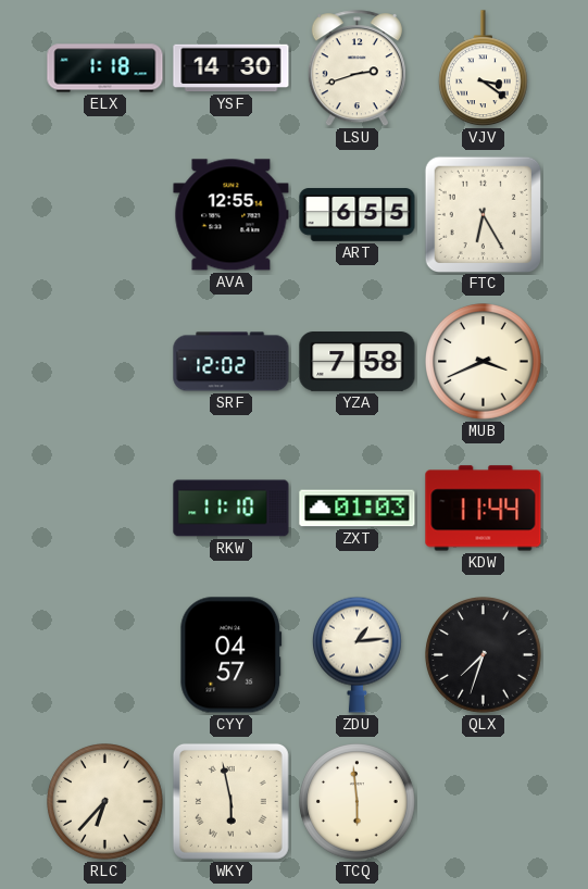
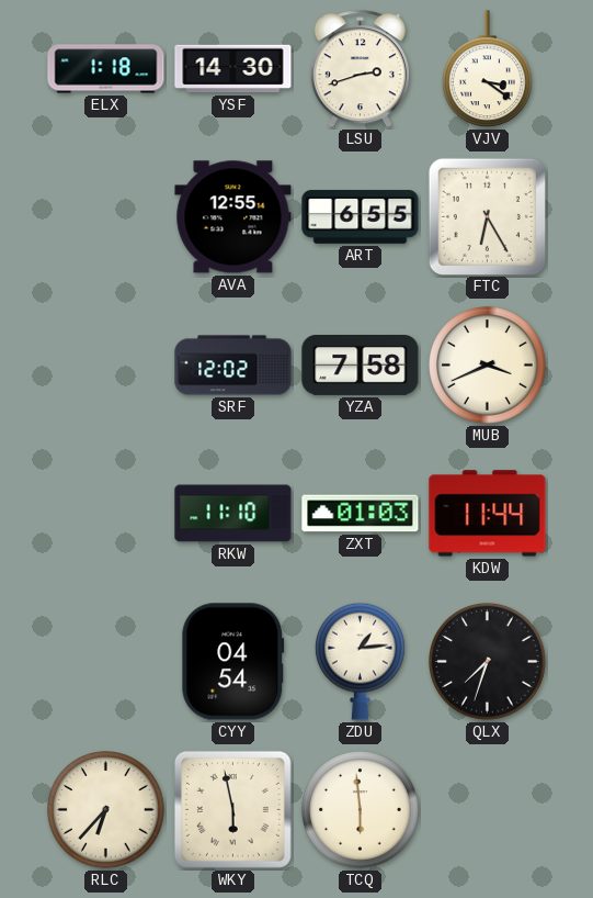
CYY: 04:57 -> 04:54 (233, 662)
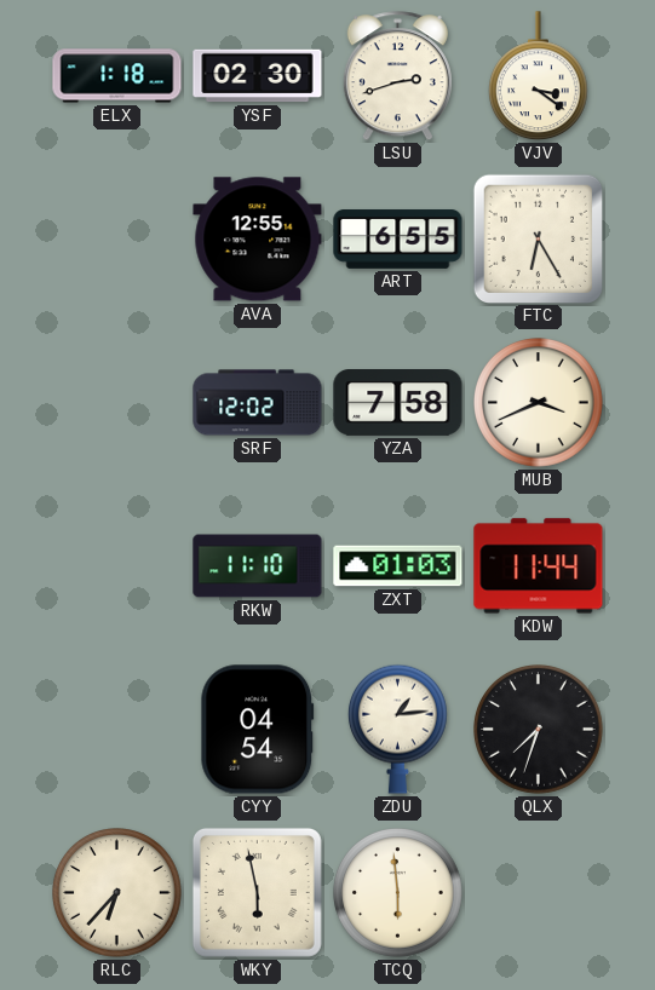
YSF: 14:30 -> 02:30 (258, 76)
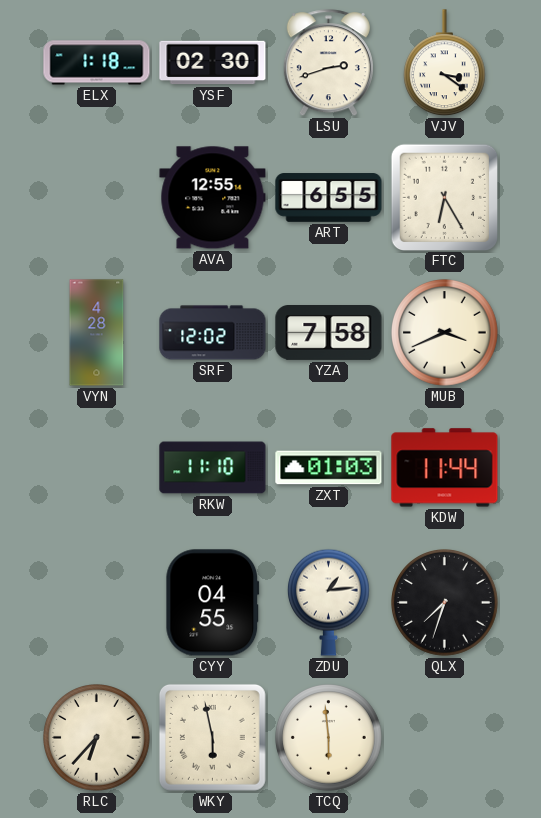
VYN: none -> 4:28 (97, 333)
CYY: 04:54 -> 04:55 (213, 603)
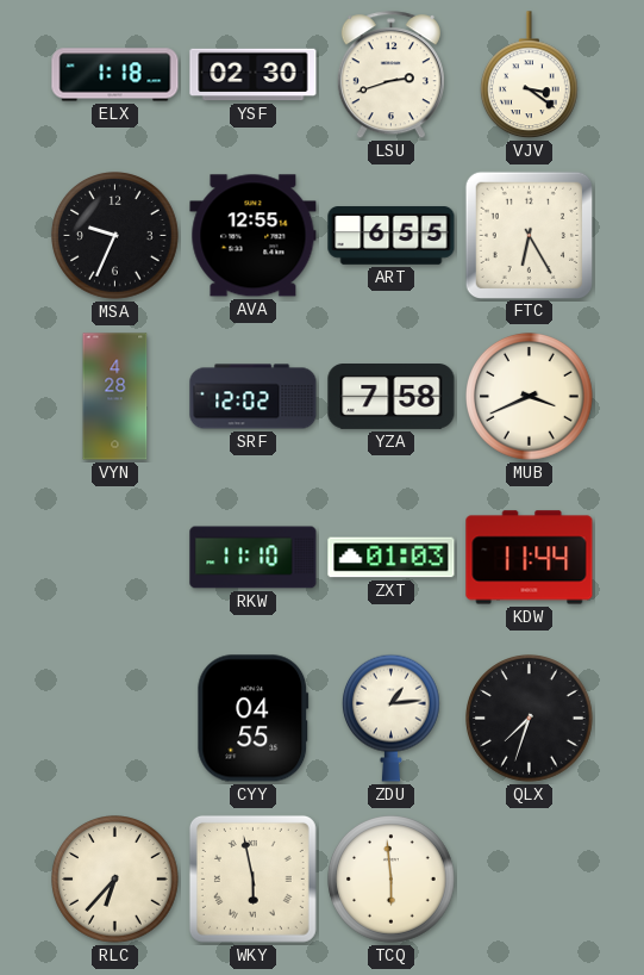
MSA: none -> 9:34 (115, 236)
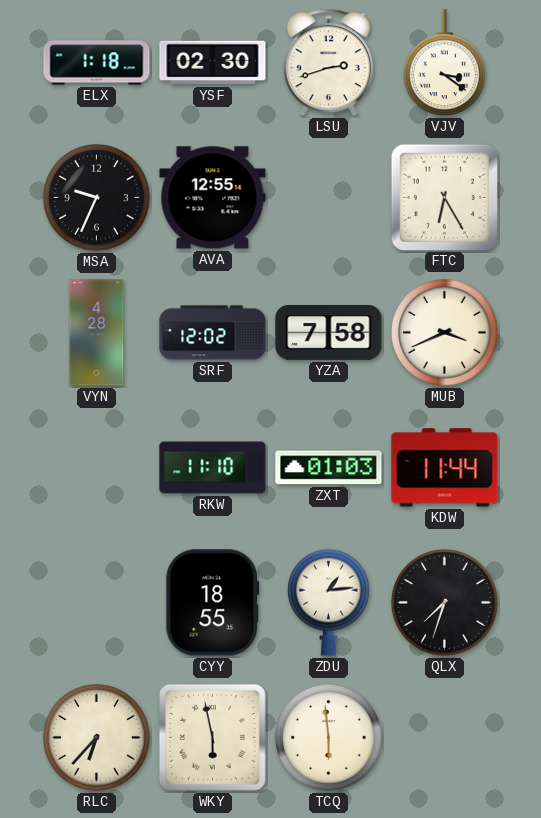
ART: 6:55 -> none (392, 236)
CYY: 04:55 -> 18:55 (213, 603)
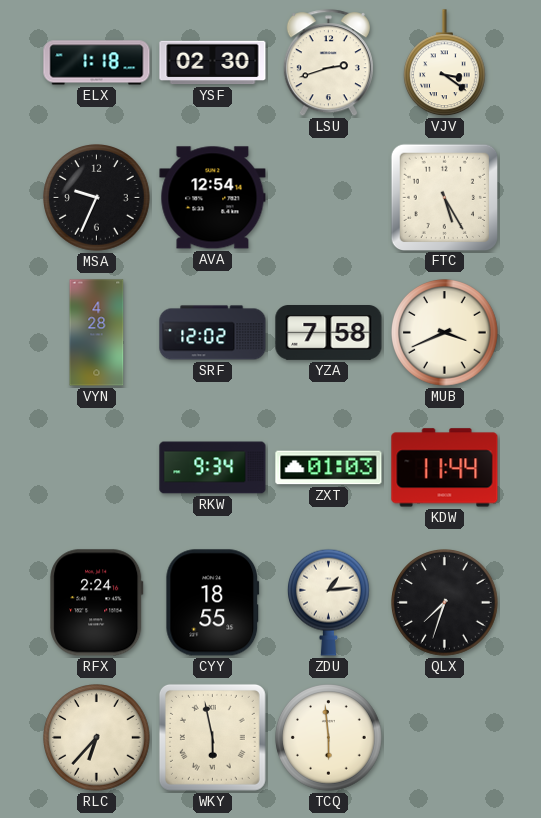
AVA: 12:55 -> 12:54 (213, 198)
FTC: 6:25 -> 5:25 (444, 197)
RKW: 11:10 -> 9:34 (213, 468)
RFX: none -> 2:24 (97, 603)
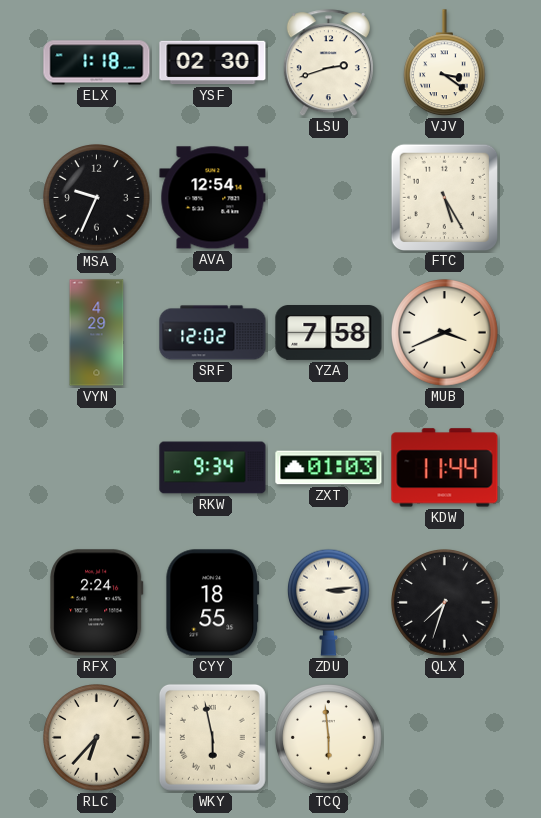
VYN: 4:28 -> 4:29 (97, 333)
ZDU: 1:14 -> 3:14 (329, 602)
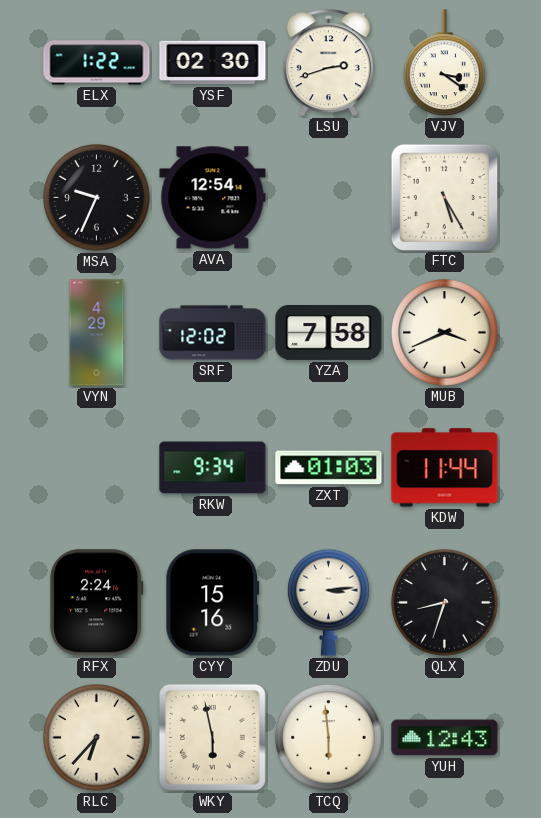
ELX: 1:18 -> 1:22 (97, 63)
CYY: 18:55 -> 15:16 (213, 603)
QLX: 7:33 -> 8:33 (445, 603)
YUH: none -> 12:43 (445, 738)
